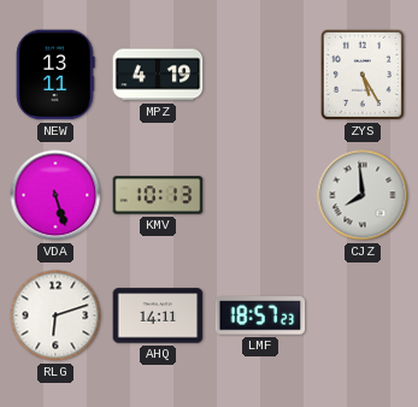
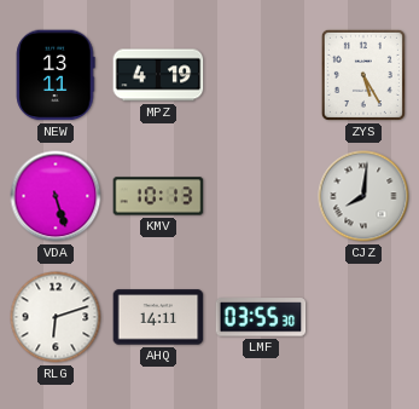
CJZ: 7:59 -> 8:01 (363, 196)
LMF: 18:57 -> 03:55 (261, 317)
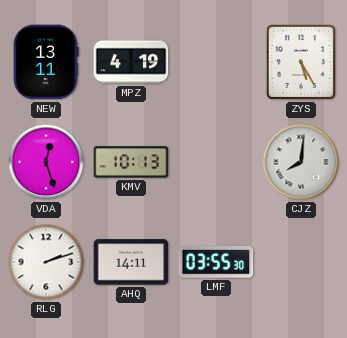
VDA: 5:27 -> 12:27 (46, 162)
RLG: 6:12 -> 2:12 (46, 262)
